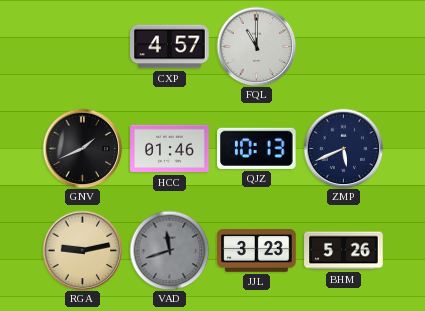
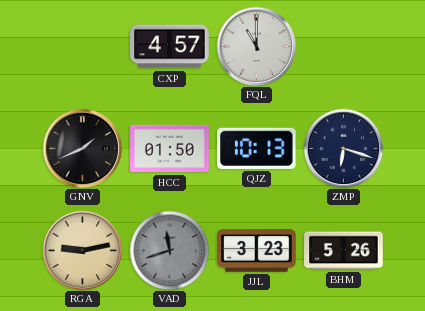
HCC: 01:46 -> 01:50 (170, 149)
ZMP: 5:41 -> 6:18 (343, 148)
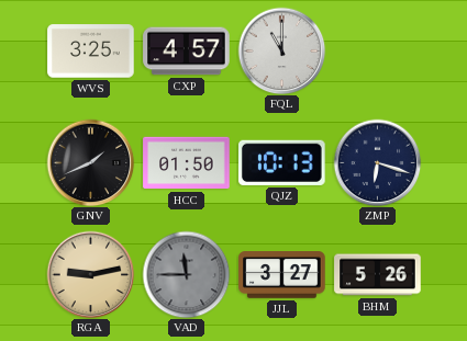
WVS: none -> 3:25 (91, 52)
VAD: 11:42 -> 11:45 (186, 274)
JJL: 3:23 -> 3:27 (282, 275)
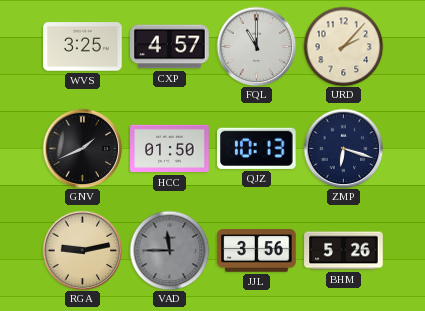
URD: none -> 2:07 (343, 46)
JJL: 3:27 -> 3:56 (257, 251)
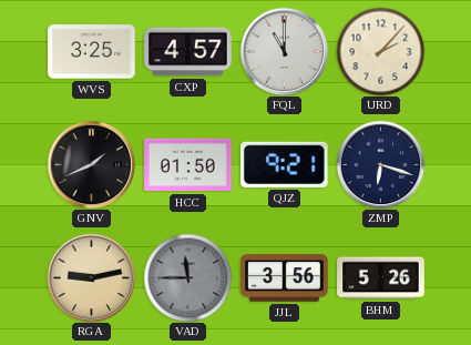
QJZ: 10:13 -> 9:21 (285, 164)
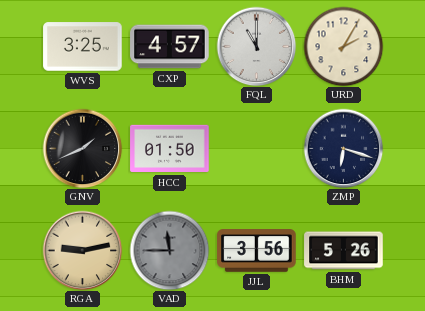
URD: 2:07 -> 2:05 (343, 46)
QJZ: 9:21 -> none (285, 164)
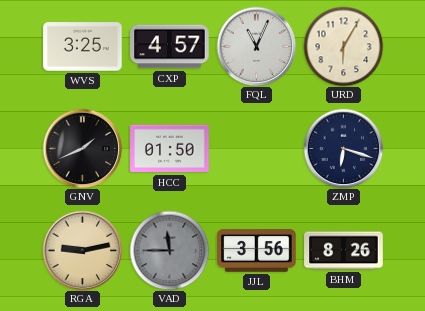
FQL: 11:00 -> 11:04 (256, 46)
URD: 2:05 -> 6:05 (343, 46)
BHM: 5:26 -> 8:26 (344, 251)
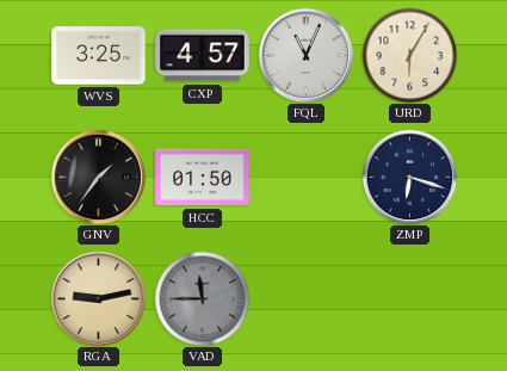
GNV: 1:41 -> 1:36 (98, 177)
JJL: 3:56 -> none (257, 251)
BHM: 8:26 -> none (344, 251)
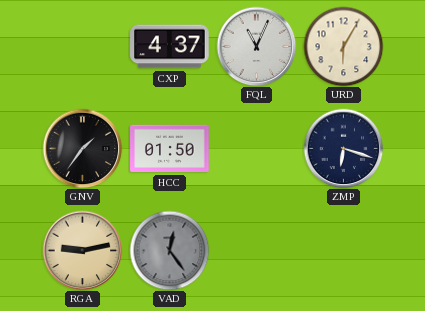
WVS: 3:25 -> none (99, 56)
CXP: 4:57 -> 4:37 (170, 47)
VAD: 11:45 -> 12:24 (169, 250)
